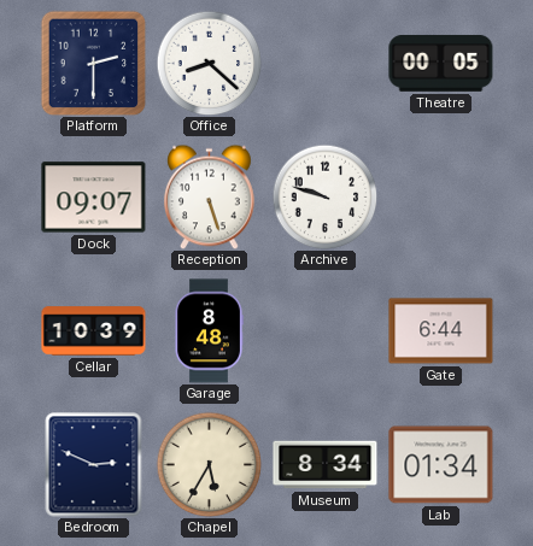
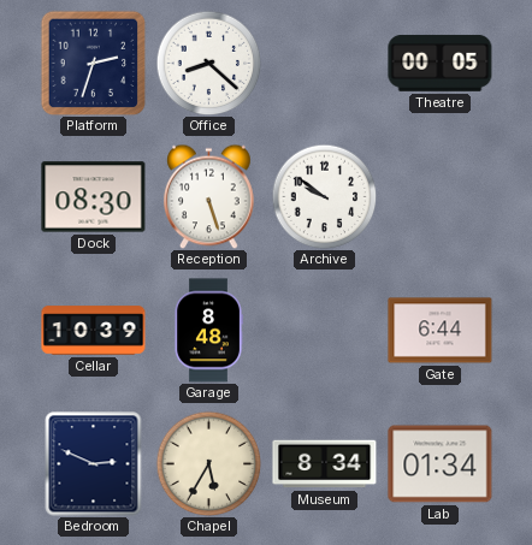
Platform: 2:30 -> 2:33 (93, 63)
Dock: 09:07 -> 08:30 (94, 197)
Archive: 9:48 -> 9:51 (324, 196)
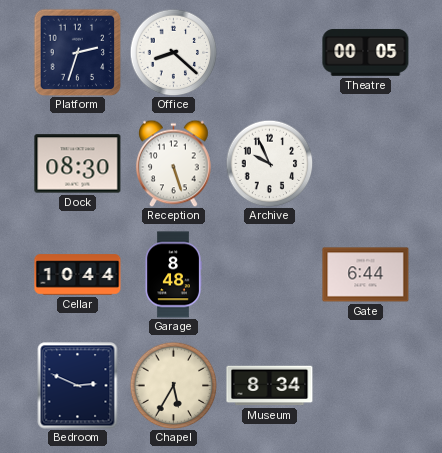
Archive: 9:51 -> 9:56 (269, 163)
Cellar: 10:39 -> 10:44 (78, 275)
Lab: 01:34 -> none (441, 464)
